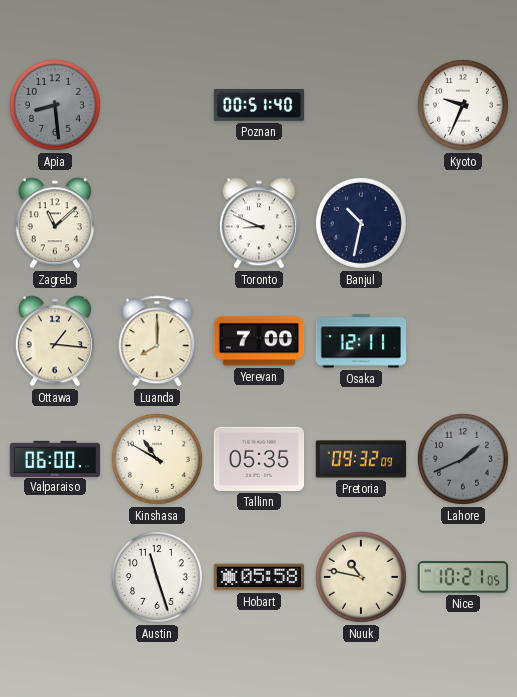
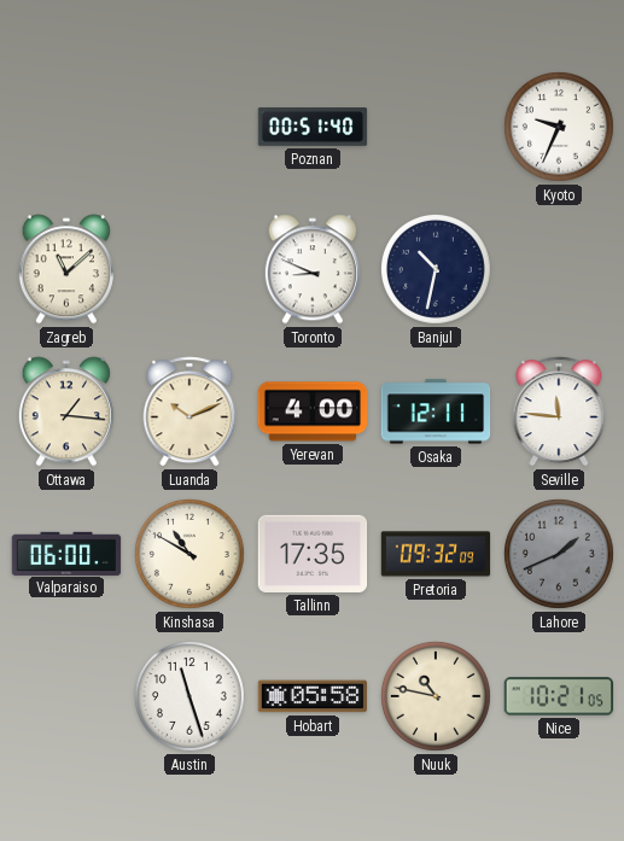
Apia: 8:29 -> none (55, 105)
Luanda: 8:00 -> 10:11 (189, 411)
Yerevan: 7:00 -> 4:00 (313, 411)
Seville: none -> 11:46 (559, 411)
Tallinn: 05:35 -> 17:35 (313, 554)
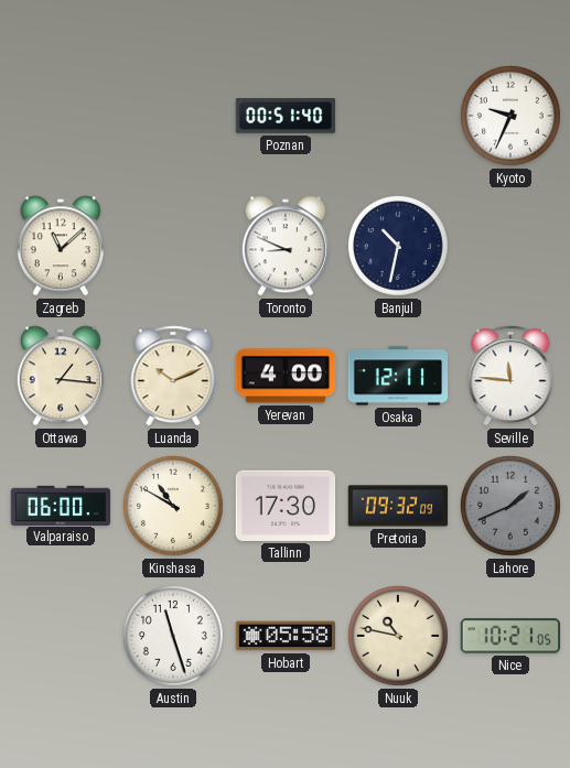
Tallinn: 17:35 -> 17:30 (286, 506)
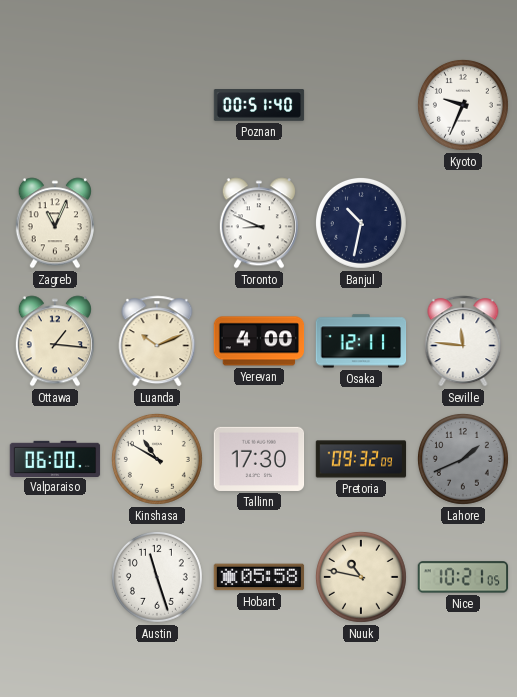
Zagreb: 11:08 -> 11:04 (55, 223)
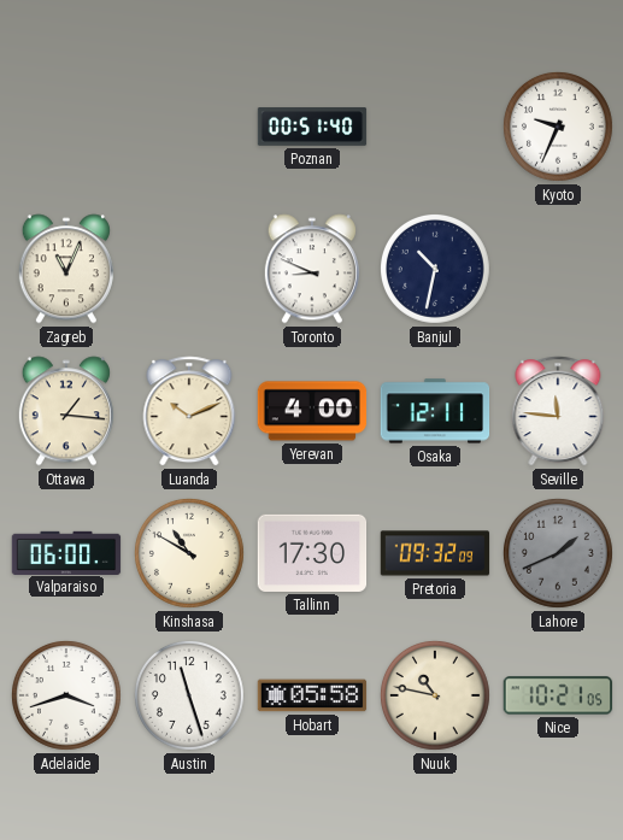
Adelaide: none -> 3:42 (66, 695)
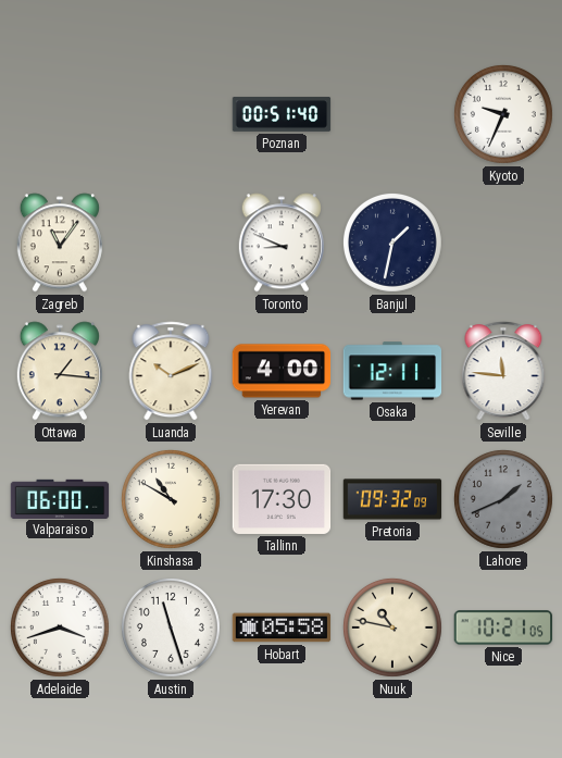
Zagreb: 11:04 -> 11:06 (60, 243)
Banjul: 10:32 -> 1:32 (392, 243)
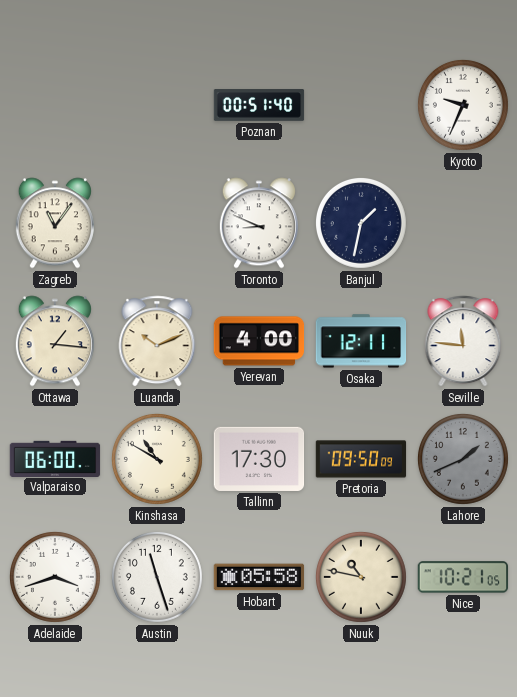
Pretoria: 09:32 -> 09:50 (361, 459)
